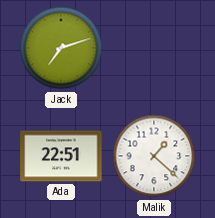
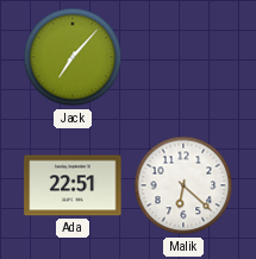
Jack: 7:12 -> 7:07 (73, 57)
Malik: 1:22 -> 6:22 (183, 185)
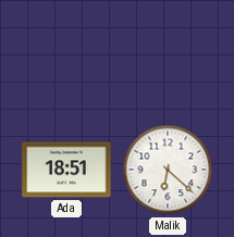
Jack: 7:07 -> none (73, 57)
Ada: 22:51 -> 18:51 (66, 170)
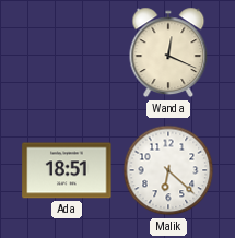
Wanda: none -> 12:19 (168, 52)
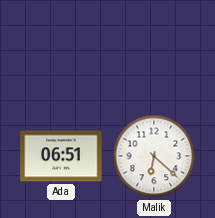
Wanda: 12:19 -> none (168, 52)
Ada: 18:51 -> 06:51 (61, 156)
